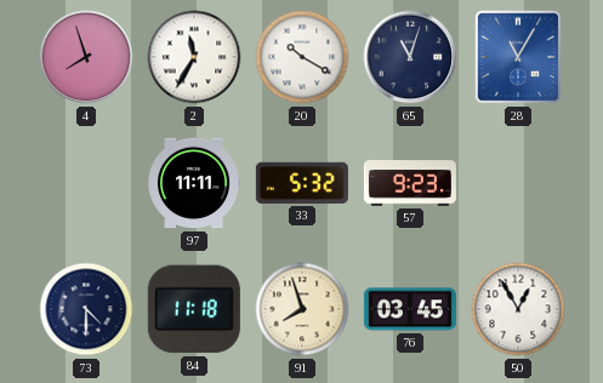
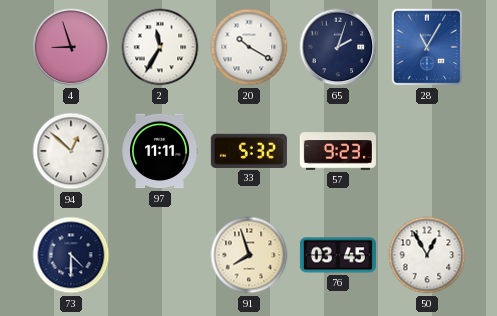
4: 7:57 -> 8:57 (71, 47)
65: 11:03 -> 2:03 (338, 47)
94: none -> 12:52 (71, 151)
84: 11:18 -> none (194, 309)
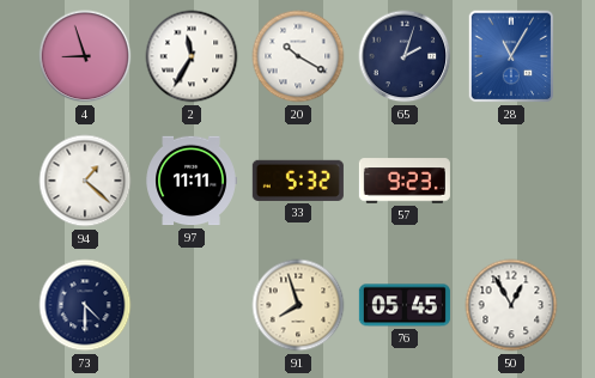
94: 12:52 -> 1:22 (85, 181)
76: 03:45 -> 05:45 (405, 305)
